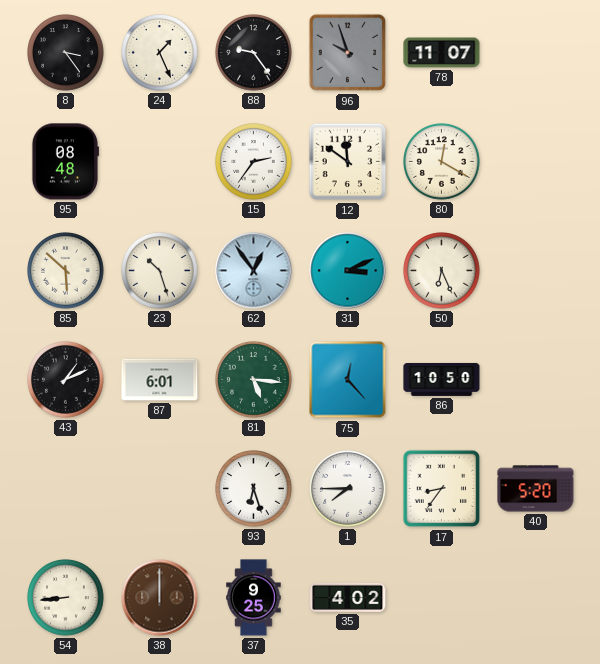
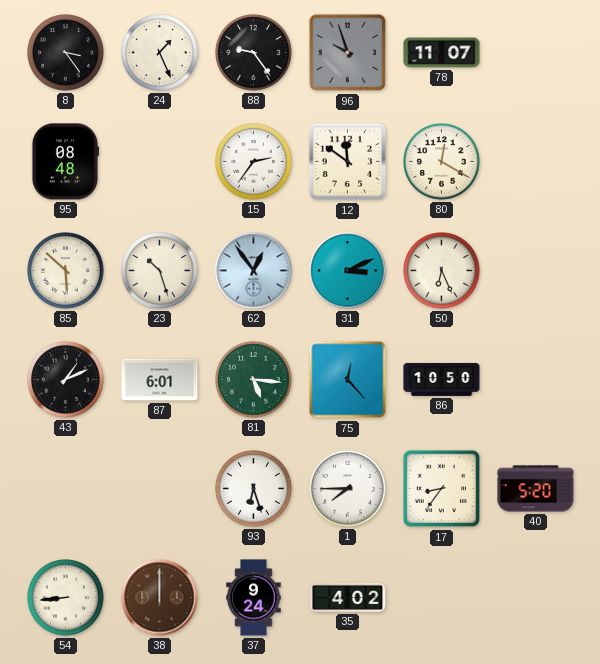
37: 9:25 -> 9:24 (254, 598)
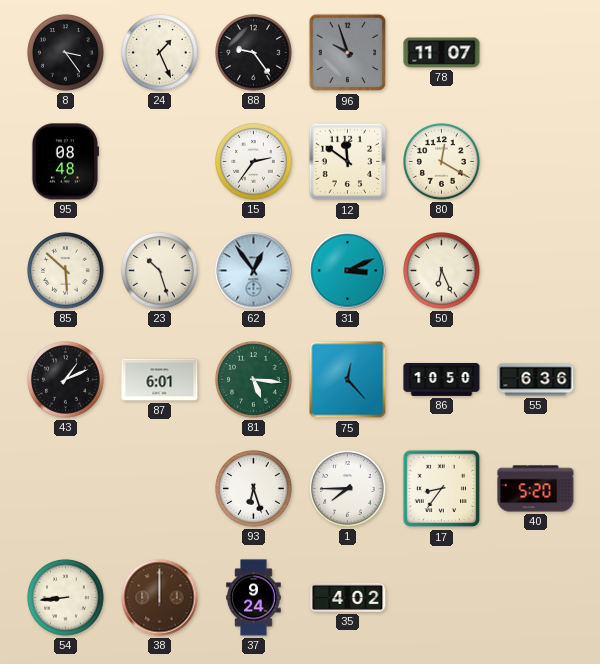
55: none -> 6:36 (536, 380)
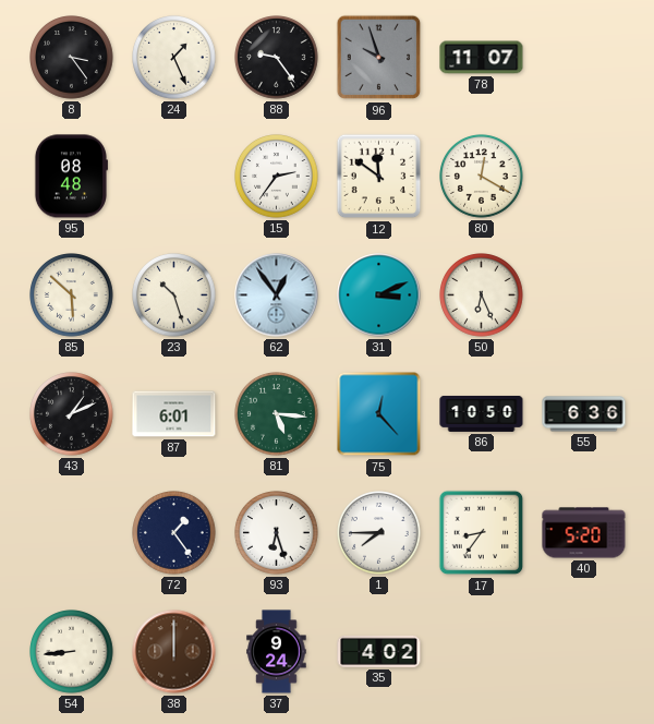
72: none -> 1:24 (174, 533)
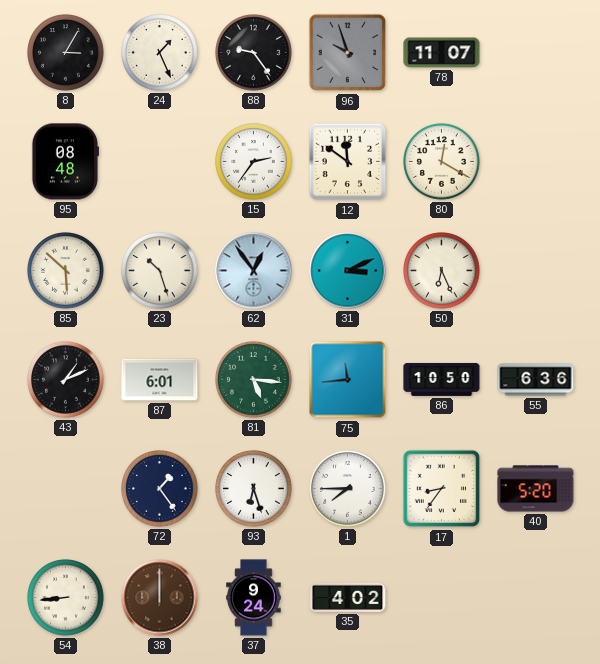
8: 3:24 -> 3:05 (66, 53)
75: 12:23 -> 11:44 (348, 380)
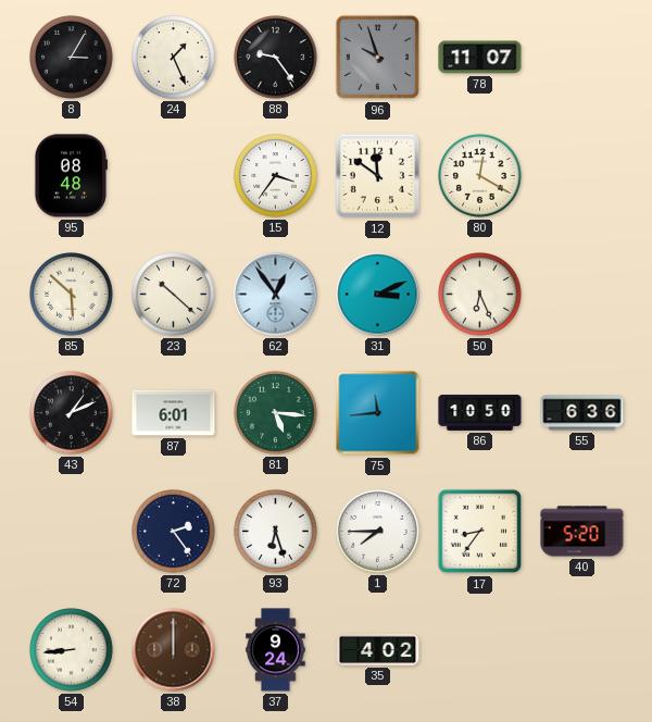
15: 2:36 -> 3:36 (276, 176)
23: 10:27 -> 10:22 (174, 295)
72: 1:24 -> 2:24 (174, 532)
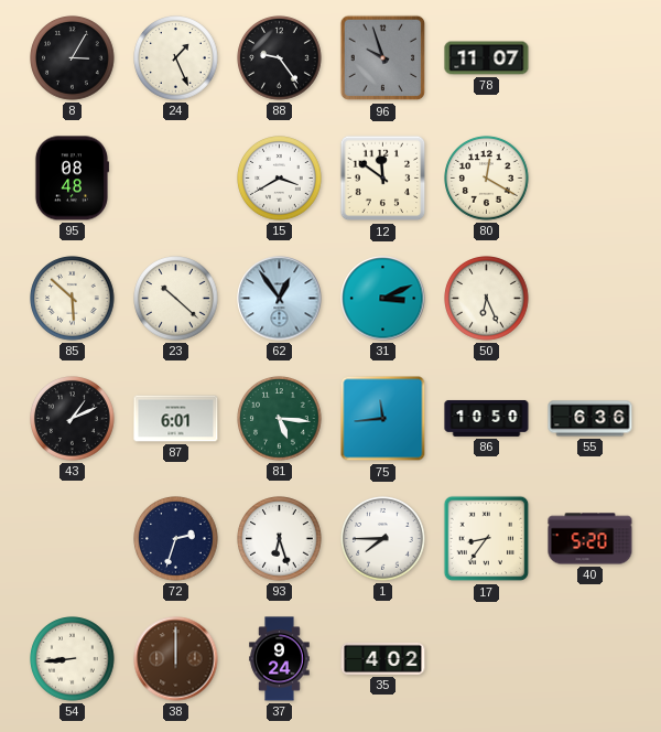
15: 3:36 -> 3:40 (280, 179)
72: 2:24 -> 2:33 (176, 539)
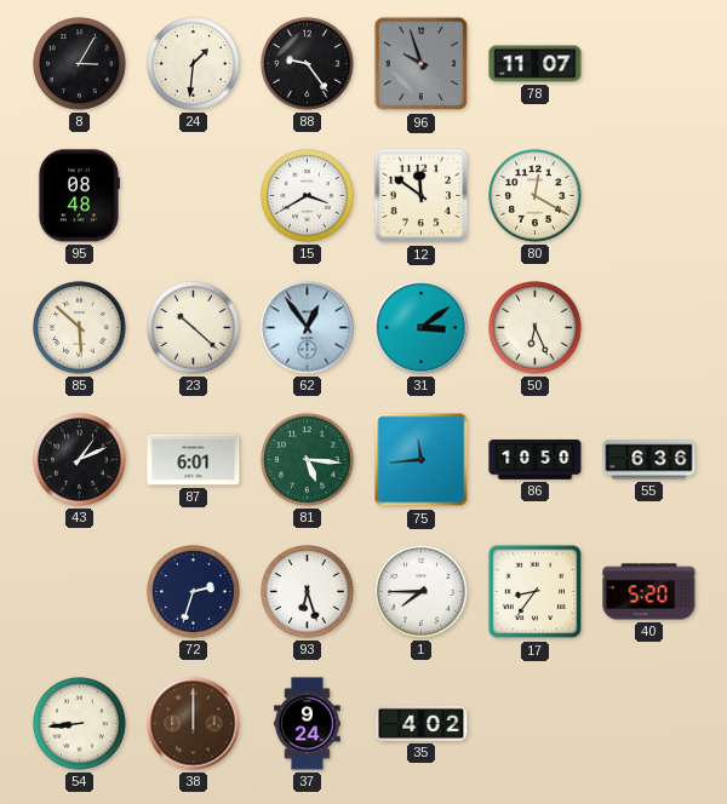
24: 1:26 -> 1:31 (194, 64)
31: 3:11 -> 3:09 (422, 328)
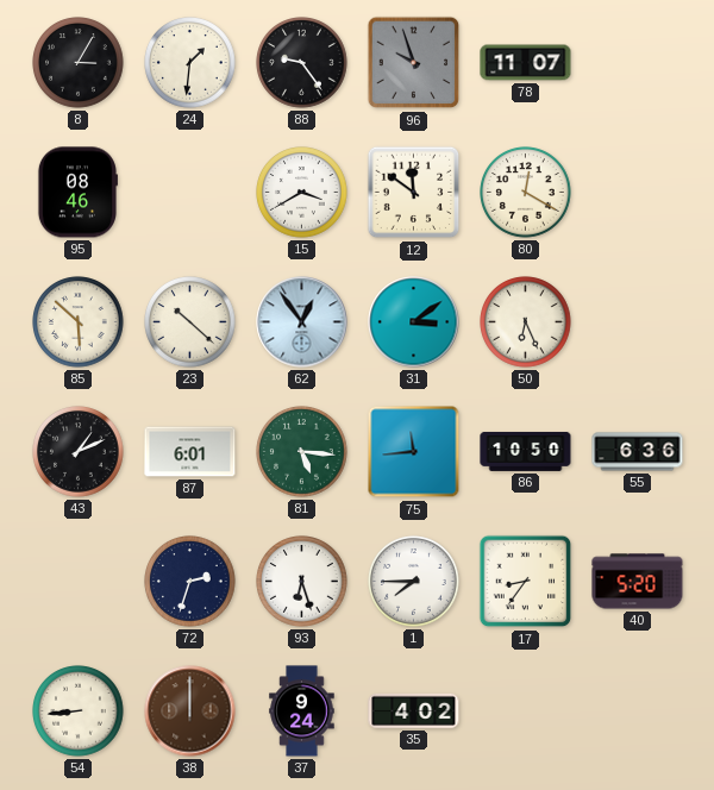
95: 08:48 -> 08:46 (77, 193)
